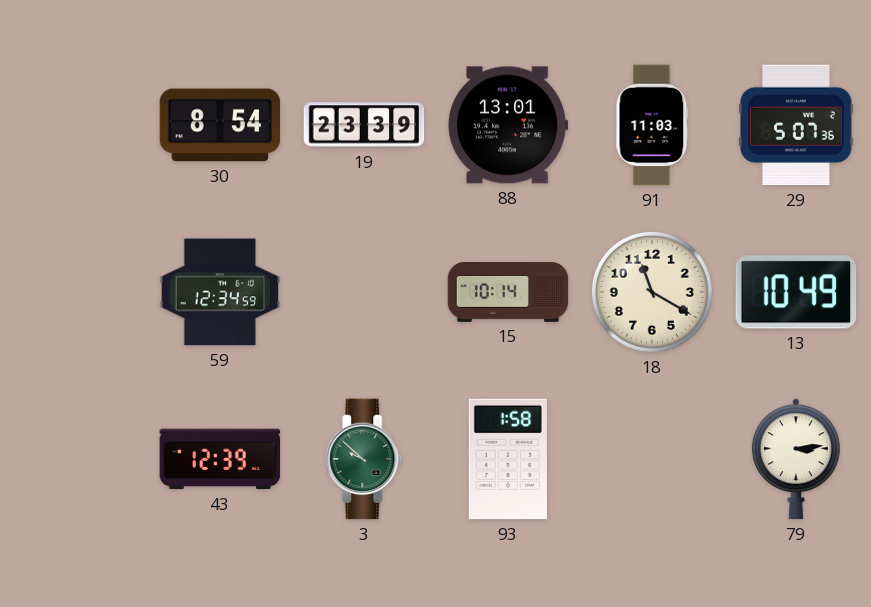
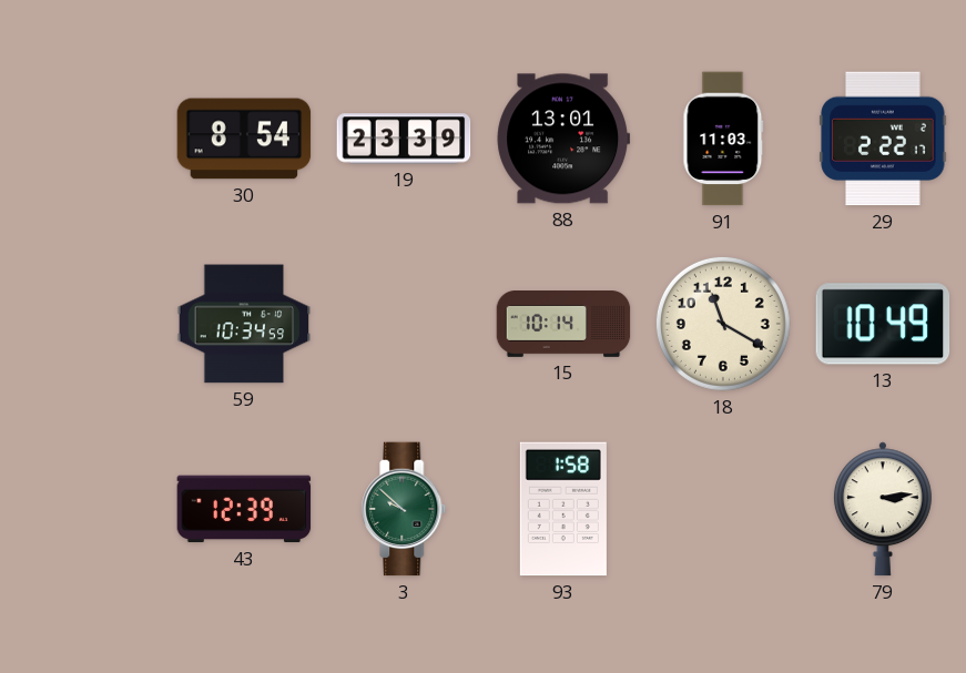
29: 5:07 -> 2:22 (883, 139)
59: 12:34 -> 10:34 (244, 324)
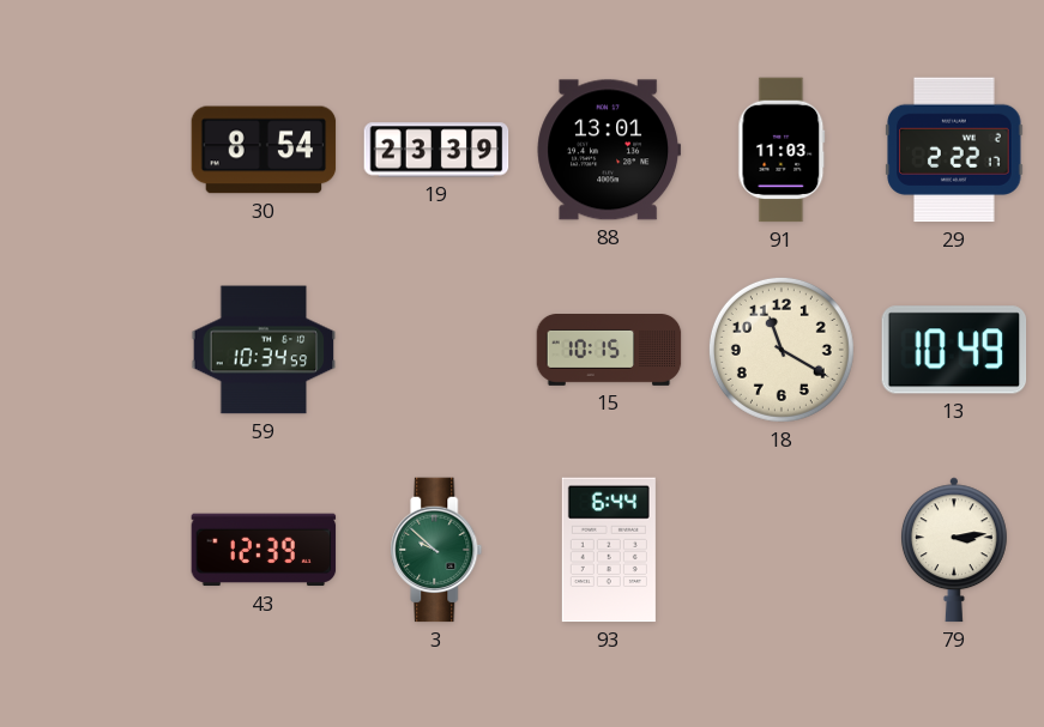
15: 10:14 -> 10:15 (609, 351)
93: 1:58 -> 6:44 (609, 550)
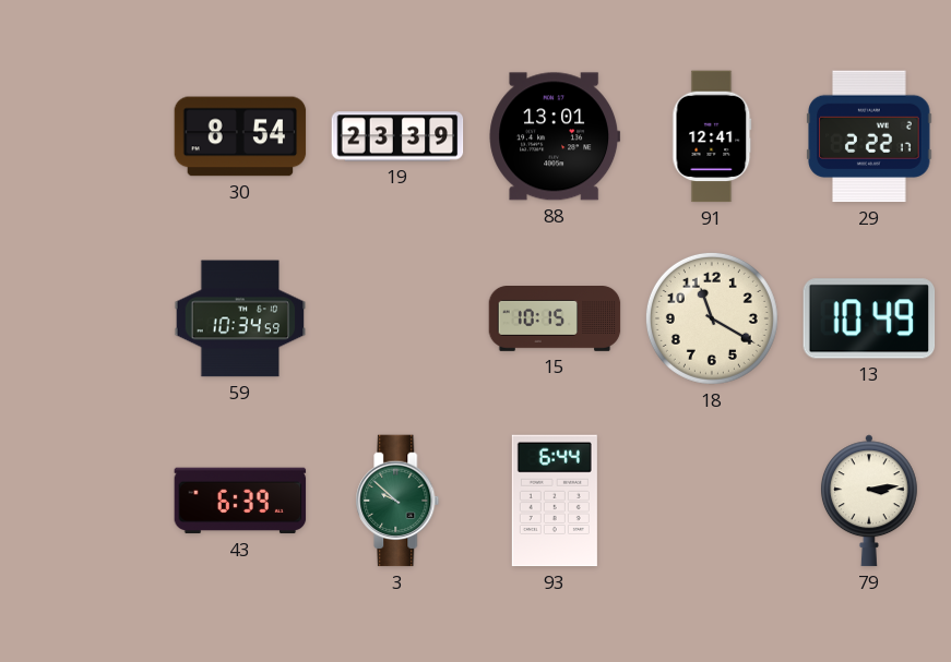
91: 11:03 -> 12:41 (712, 136)
43: 12:39 -> 6:39 (240, 501)
